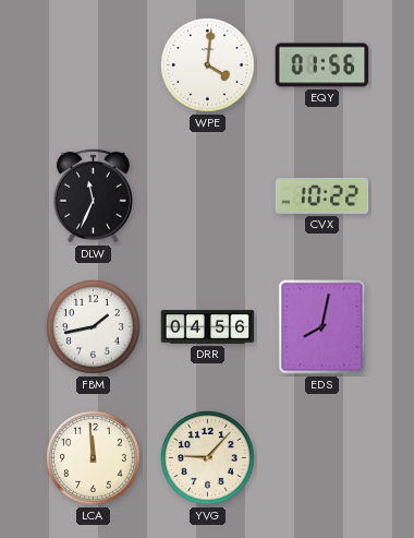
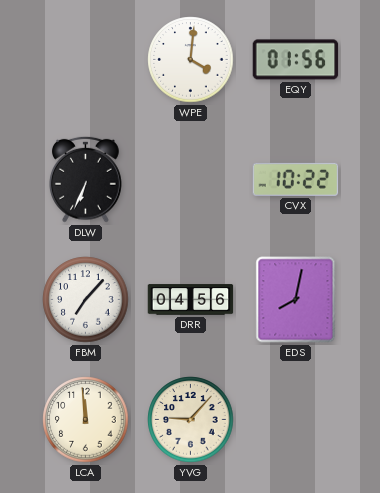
DLW: 11:34 -> 6:34 (86, 179)
FBM: 1:43 -> 7:07 (86, 300)
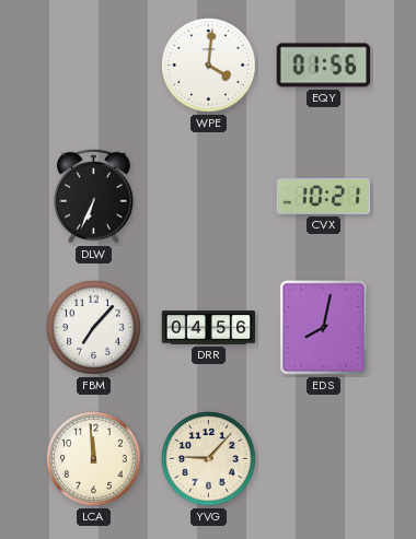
CVX: 10:22 -> 10:21 (324, 196)
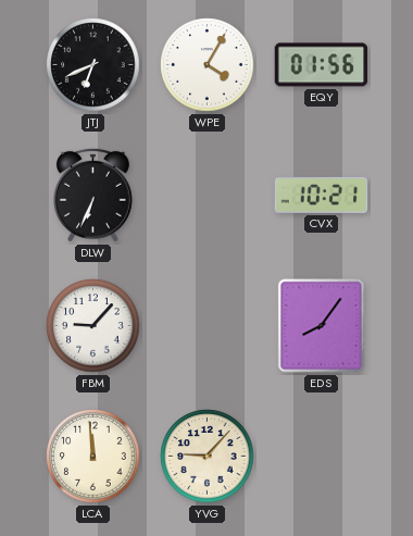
JTJ: none -> 6:41 (93, 65)
WPE: 4:01 -> 4:05 (208, 65)
FBM: 7:07 -> 9:07 (93, 326)
DRR: 04:56 -> none (209, 328)
EDS: 8:02 -> 8:06 (322, 326)
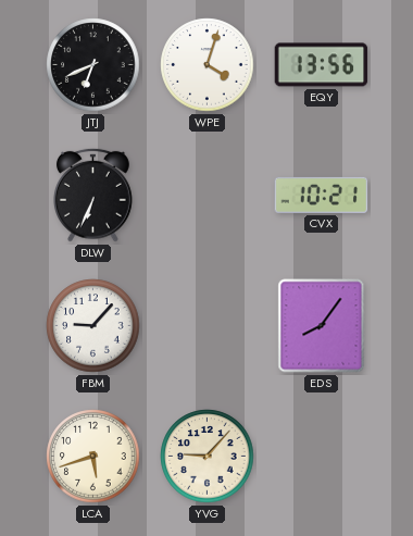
WPE: 4:05 -> 4:03 (208, 65)
EQY: 01:56 -> 13:56 (322, 65)
LCA: 11:59 -> 5:42 (93, 457)
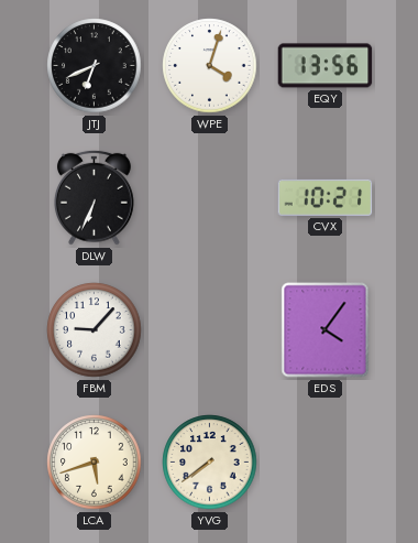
EDS: 8:06 -> 4:06 (326, 330)
YVG: 9:07 -> 7:39 (210, 463)
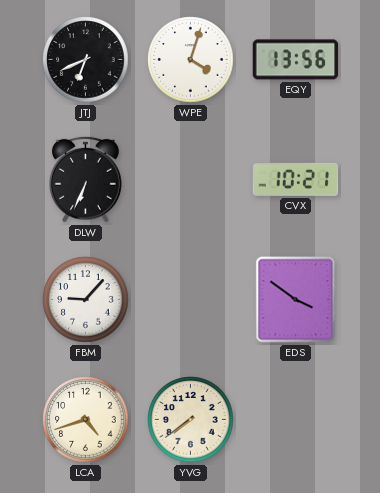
EDS: 4:06 -> 3:51 (296, 300)
LCA: 5:42 -> 4:42 (86, 420)
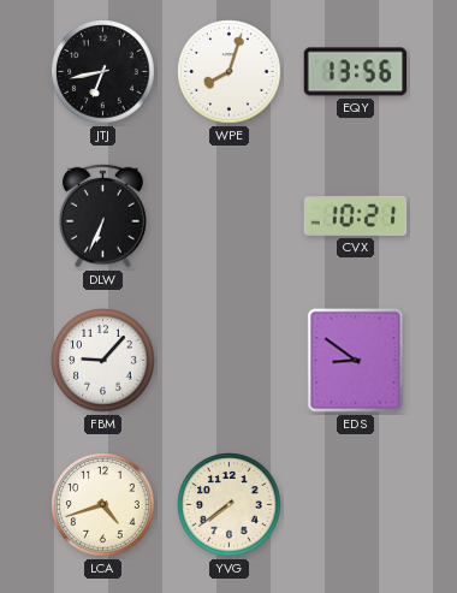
JTJ: 6:41 -> 6:43 (103, 72)
WPE: 4:03 -> 8:03 (230, 72)
EDS: 3:51 -> 8:51 (356, 361)
